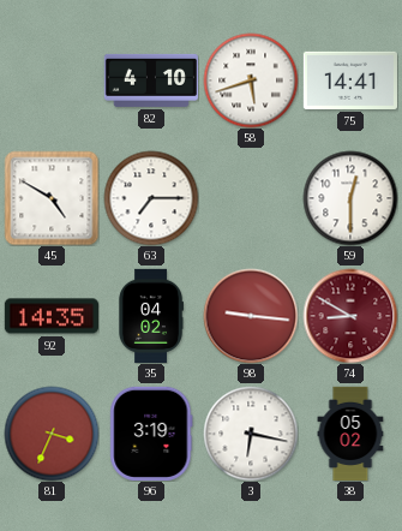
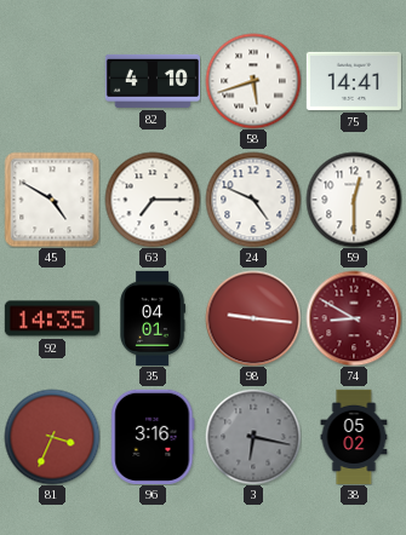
24: none -> 4:49 (253, 200)
35: 04:02 -> 04:01 (153, 317)
96: 3:19 -> 3:16 (153, 437)
3 dial: white -> grey (253, 437)
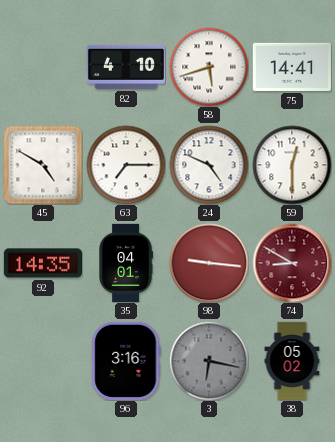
81: 3:34 -> none (52, 437)
